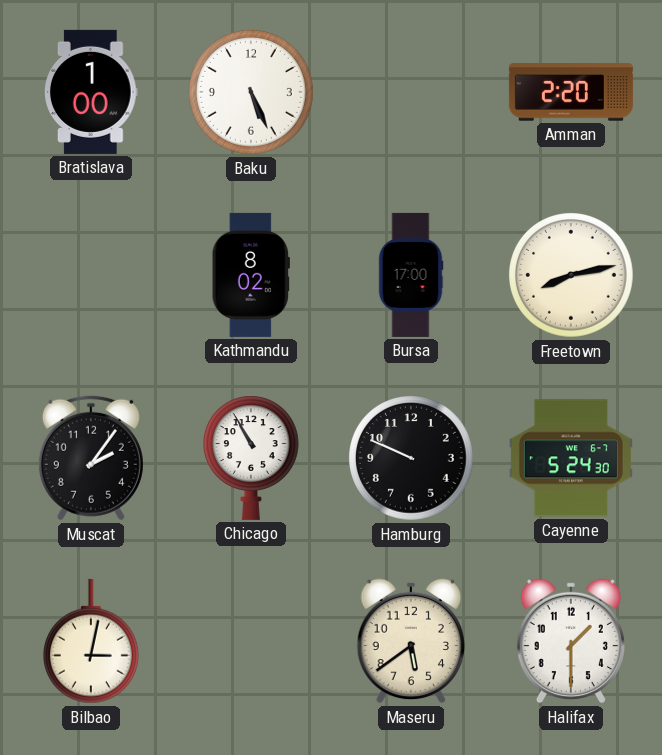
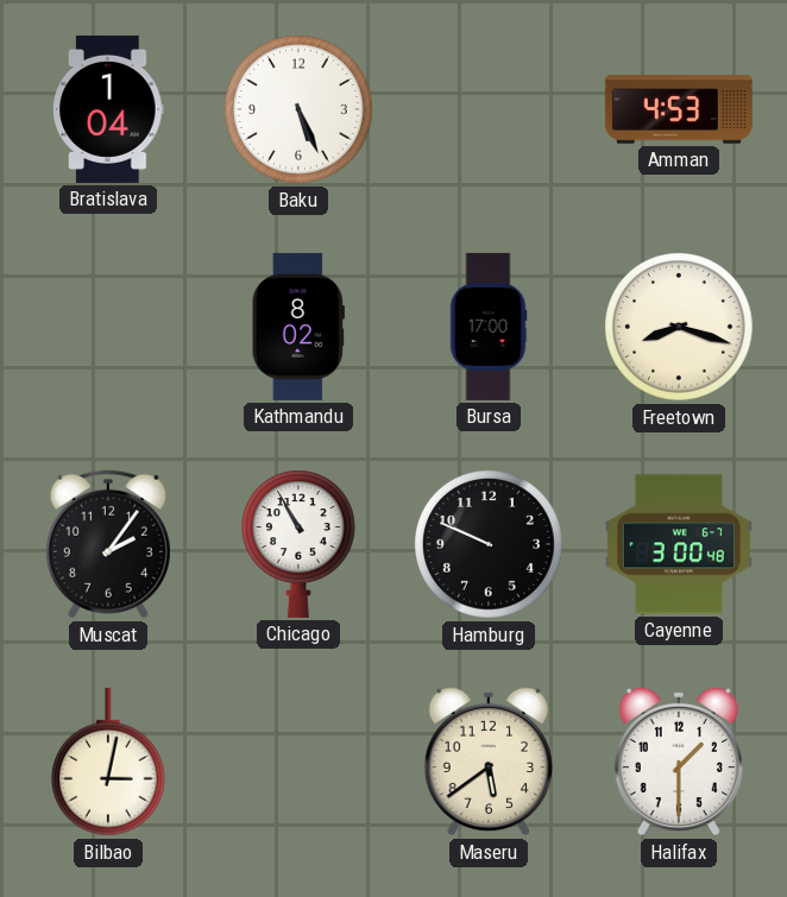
Bratislava: 1:00 -> 1:04 (109, 109)
Amman: 2:20 -> 4:53 (679, 109)
Freetown: 8:13 -> 8:18 (680, 328)
Cayenne: 5:24 -> 3:00 (679, 544)
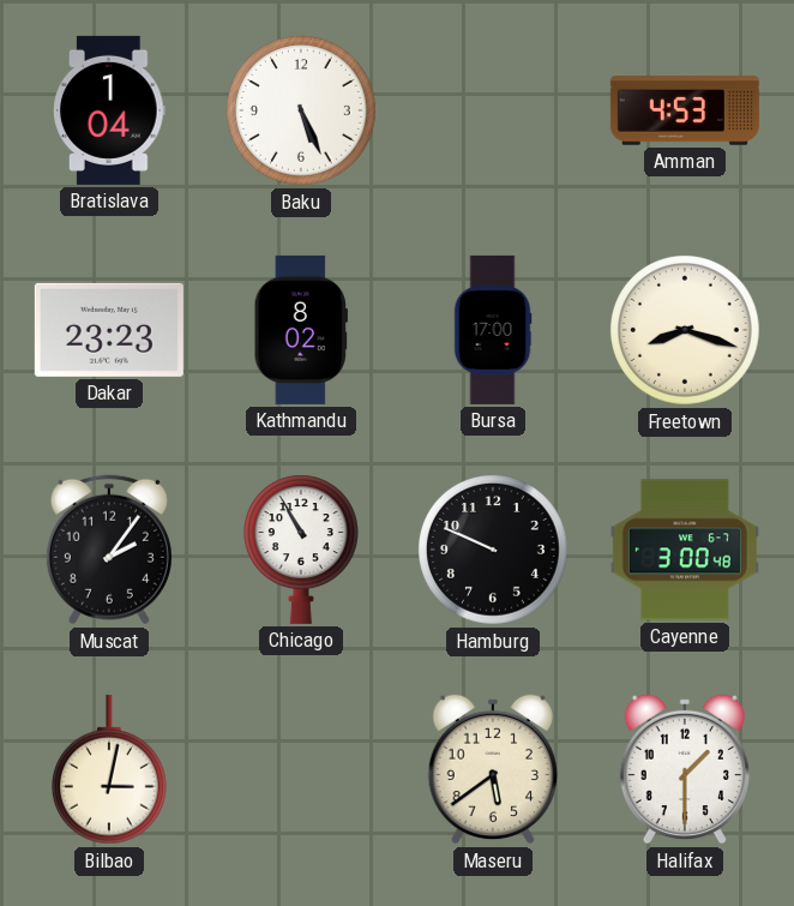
Dakar: none -> 23:23 (109, 330)
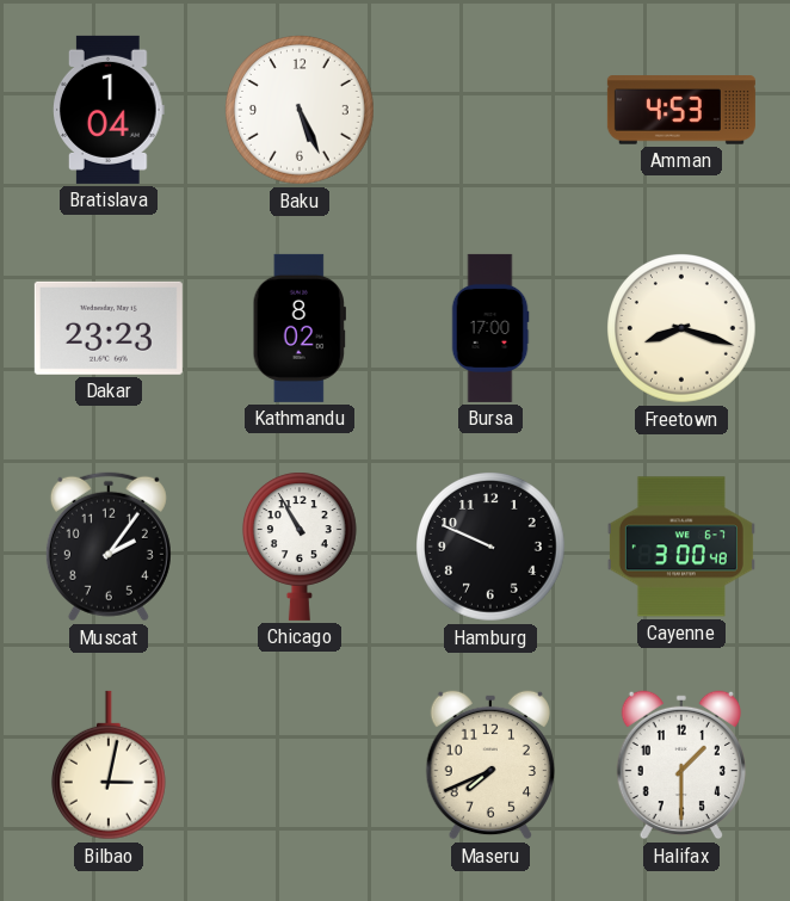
Maseru: 5:39 -> 7:41 (490, 765)
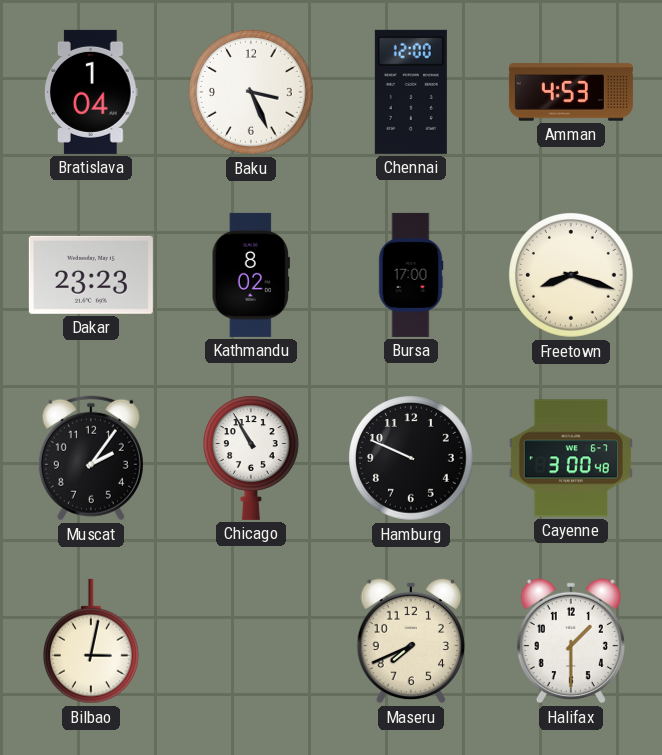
Baku: 5:26 -> 3:26 (252, 93)
Chennai: none -> 12:00 (411, 92)
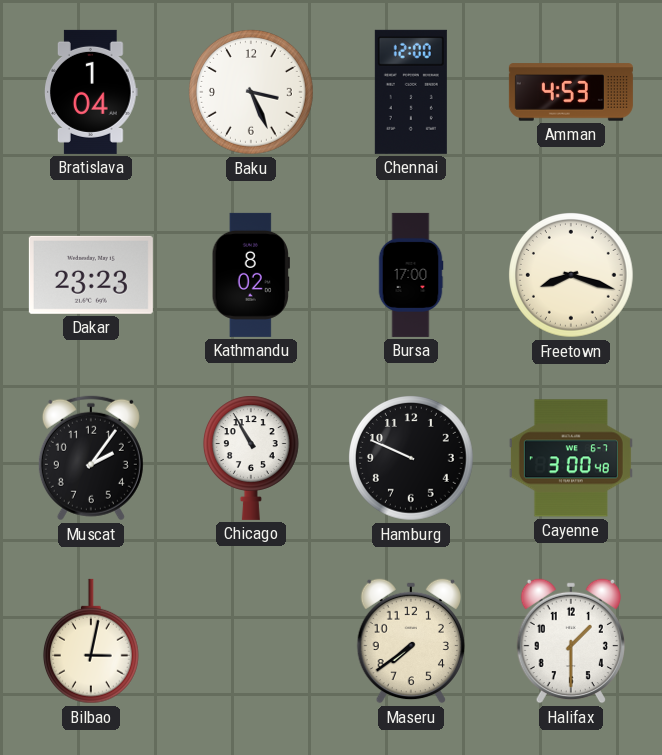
Maseru: 7:41 -> 7:39 (411, 641)
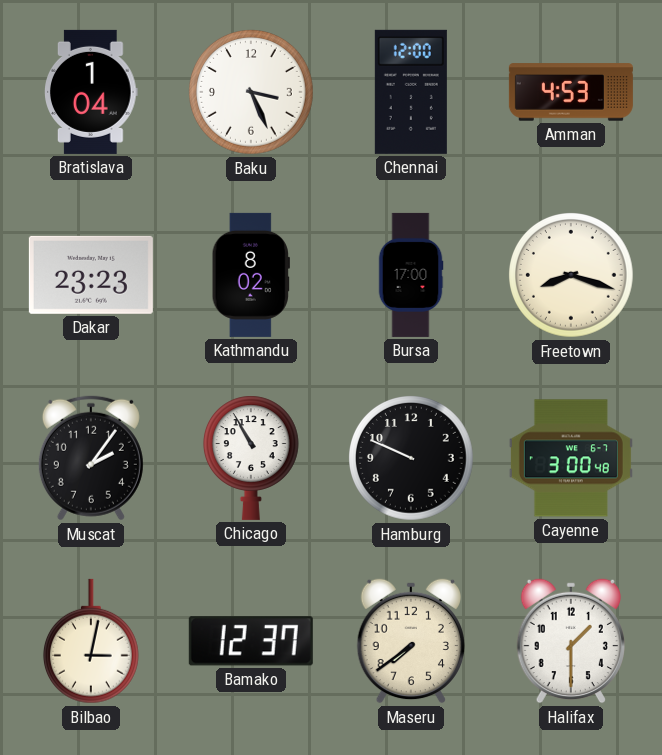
Bamako: none -> 12:37 (251, 641)
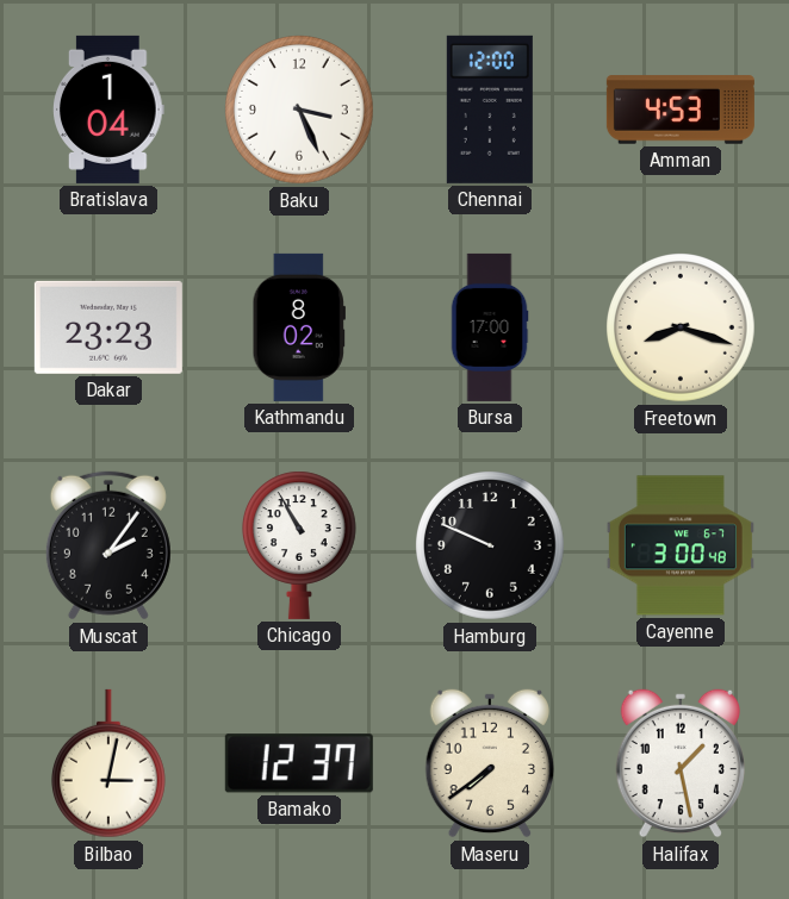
Halifax: 1:30 -> 1:28 (681, 763)
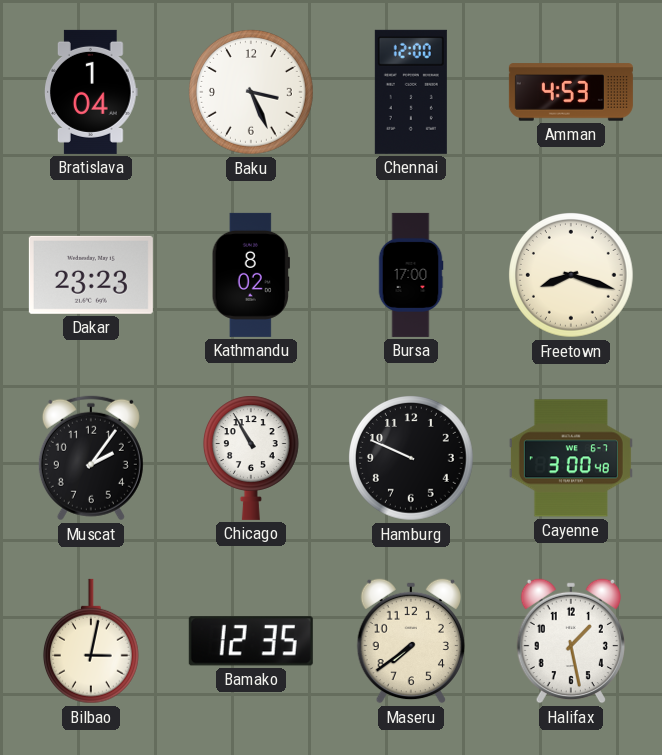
Bamako: 12:37 -> 12:35 (251, 641)
